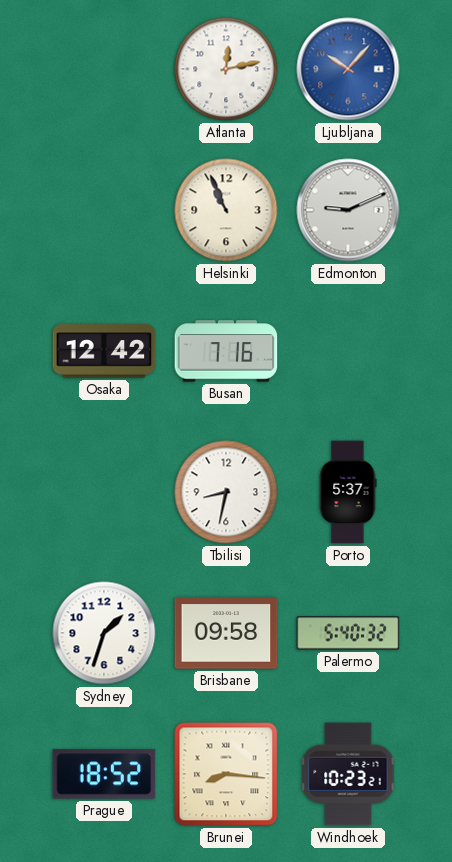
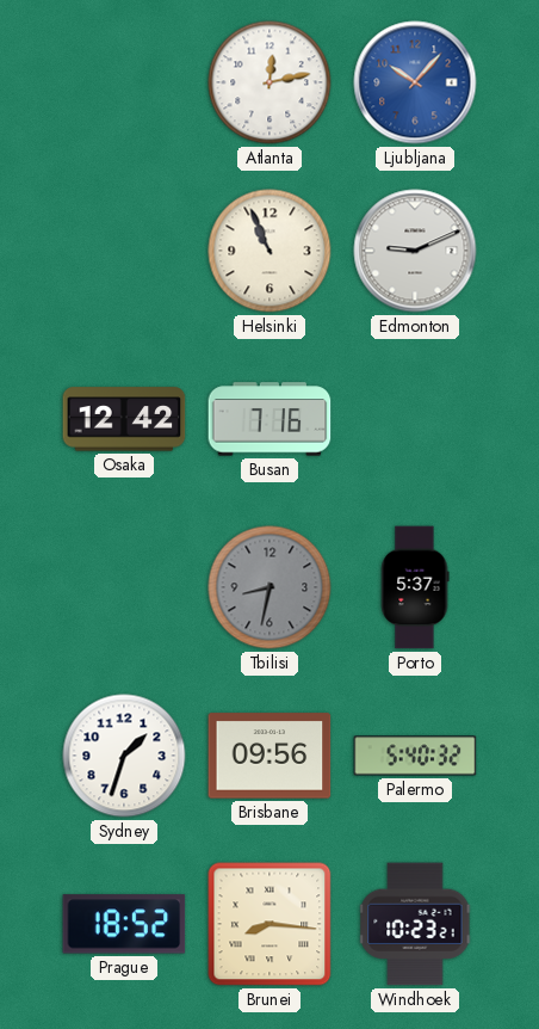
Tbilisi dial: white -> grey (269, 587)
Brisbane: 09:58 -> 09:56 (269, 756)
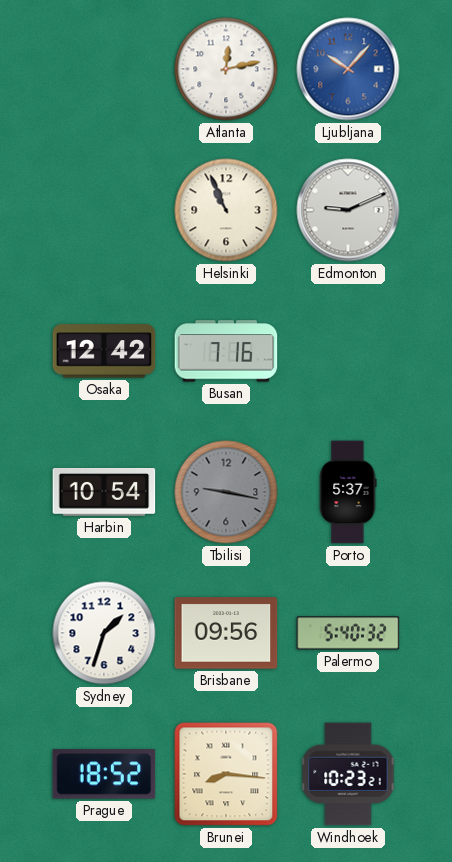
Harbin: none -> 10:54 (104, 492)
Tbilisi: 8:32 -> 9:17 (226, 492)
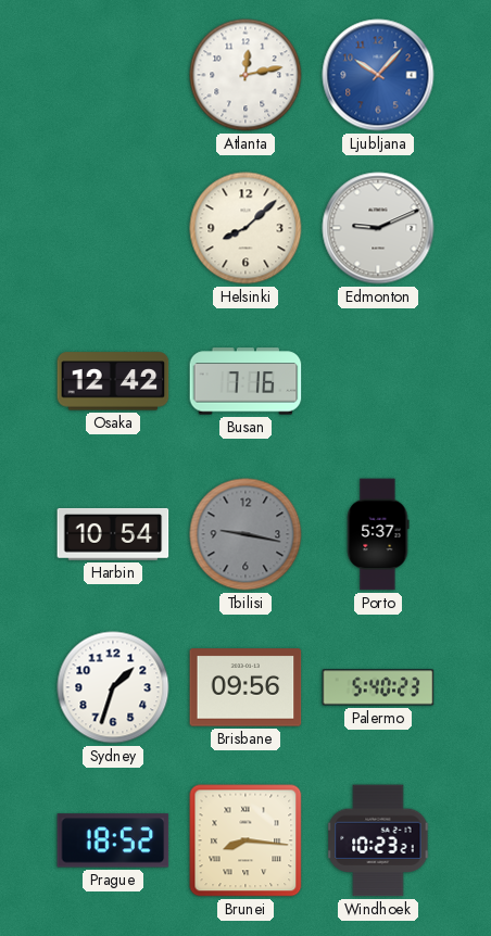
Helsinki: 10:56 -> 8:08 (246, 228)
Palermo: 5:40:32 -> 5:40:23 (378, 687)
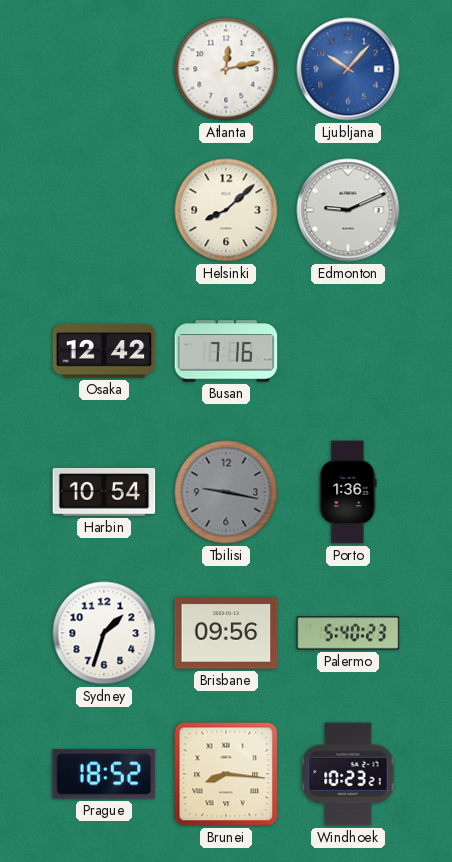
Porto: 5:37 -> 1:36 (348, 492)
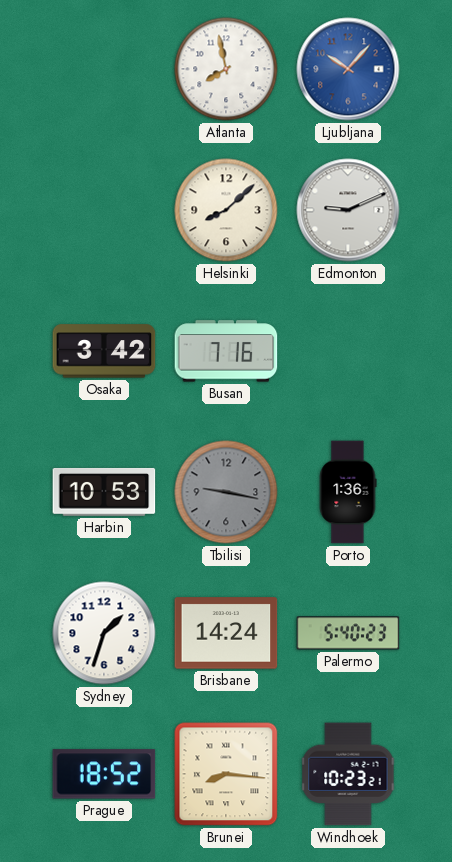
Atlanta: 12:13 -> 7:58 (226, 69)
Osaka: 12:42 -> 3:42 (104, 351)
Harbin: 10:54 -> 10:53 (104, 492)
Brisbane: 09:56 -> 14:24 (226, 633)
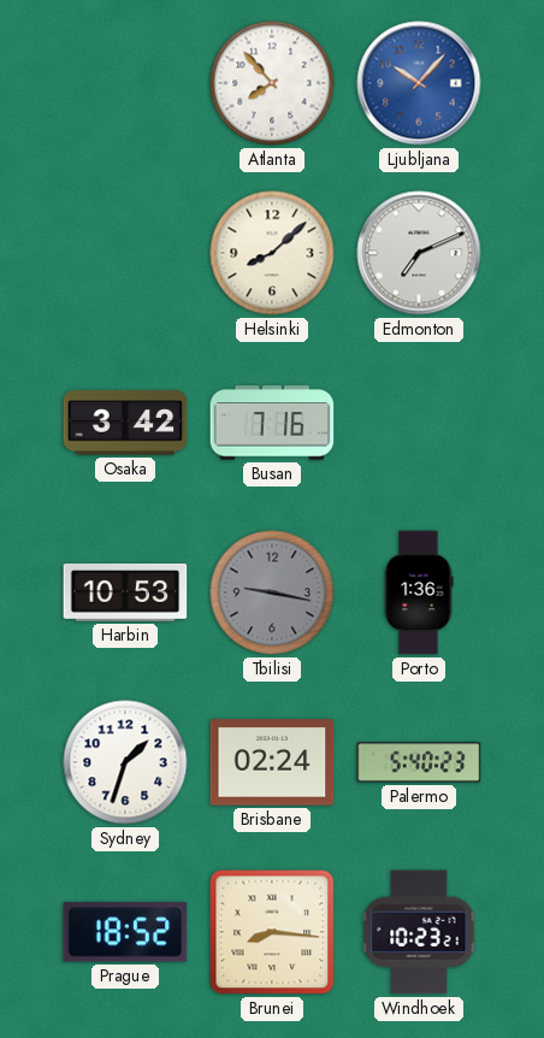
Atlanta: 7:58 -> 7:53 (272, 83)
Edmonton: 9:11 -> 7:11 (419, 253)
Brisbane: 14:24 -> 02:24 (272, 762)
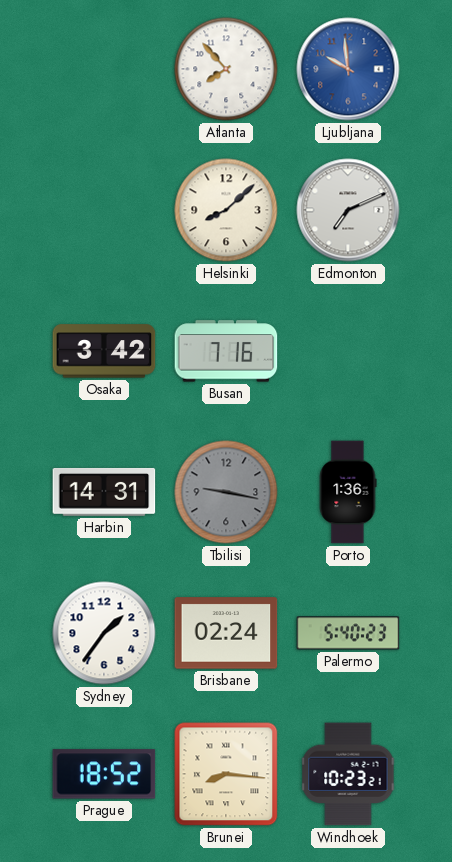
Ljubljana: 10:07 -> 9:59 (348, 69)
Harbin: 10:53 -> 14:31 (104, 492)
Sydney: 1:33 -> 1:36 (104, 633)
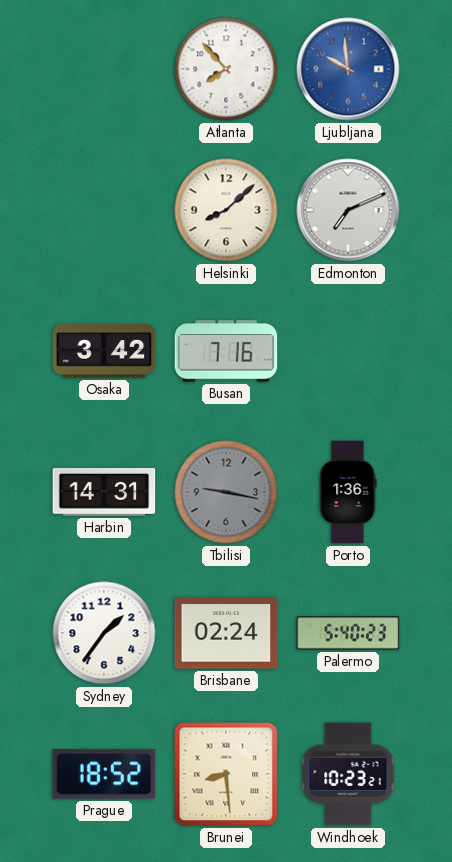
Brunei: 8:16 -> 8:29 (226, 774)
